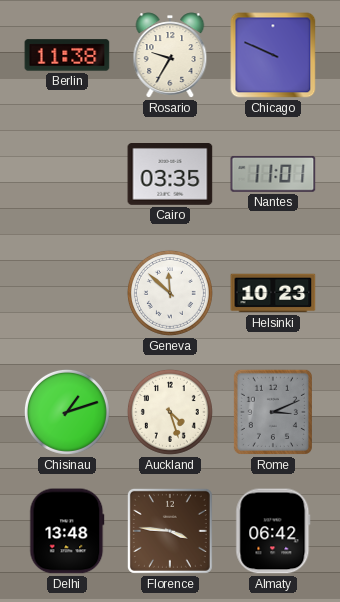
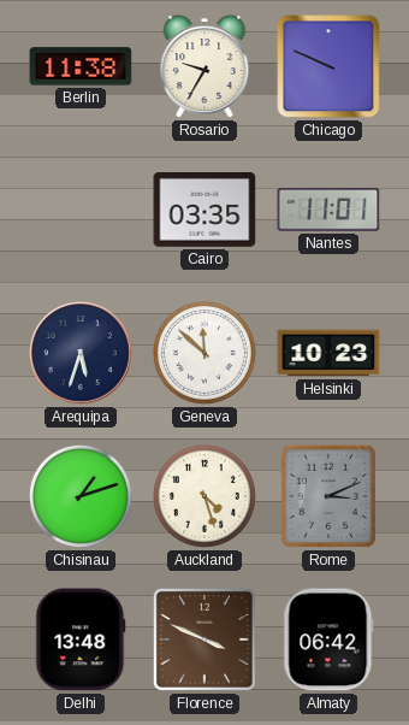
Arequipa: none -> 5:33 (82, 354)
Florence: 3:46 -> 3:49 (204, 639)
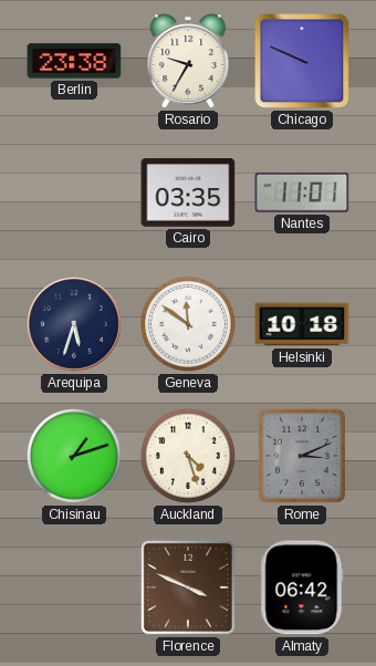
Berlin: 11:38 -> 23:38 (74, 61)
Geneva: 11:52 -> 11:51 (188, 324)
Helsinki: 10:23 -> 10:18 (302, 324)
Delhi: 13:48 -> none (81, 639)
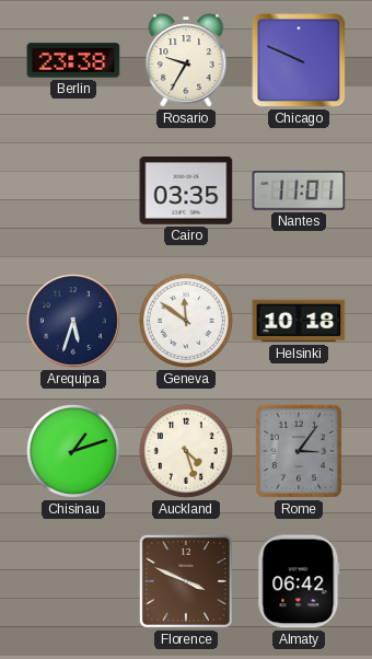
Rome: 3:11 -> 3:06 (299, 451)
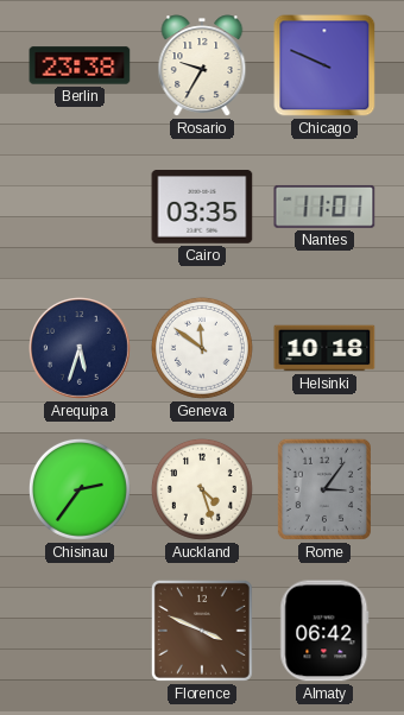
Chisinau: 1:12 -> 2:36 (80, 489)
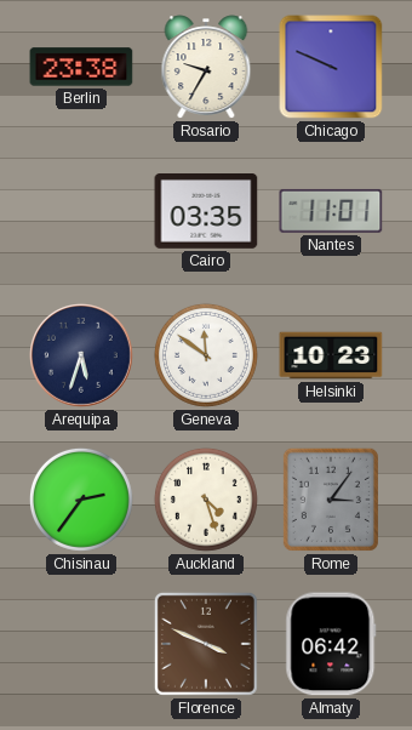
Helsinki: 10:18 -> 10:23 (331, 355)
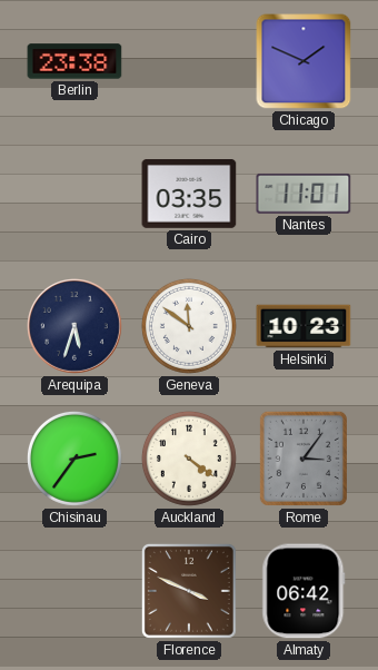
Rosario: 9:35 -> none (206, 67)
Chicago: 9:49 -> 1:49 (304, 61)
Auckland: 4:27 -> 4:21 (189, 459)
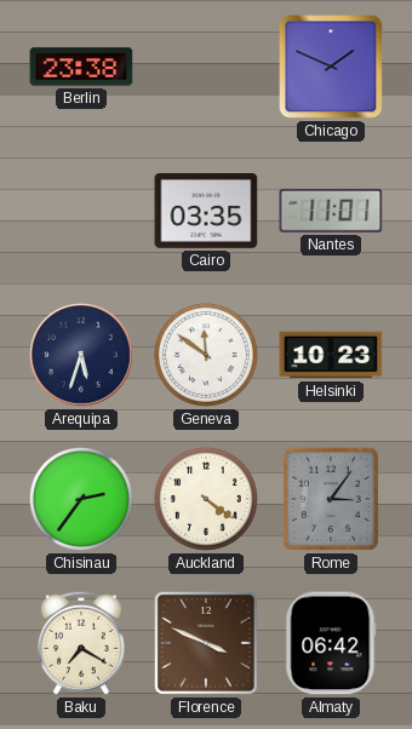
Baku: none -> 7:20 (81, 643)
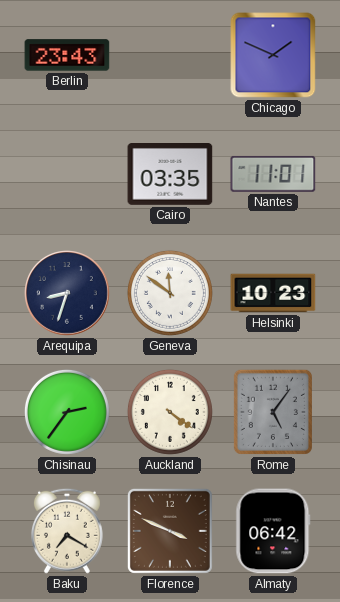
Berlin: 23:38 -> 23:43 (67, 55)
Arequipa: 5:33 -> 8:33 (68, 294)
Rome: 3:06 -> 5:06 (273, 412)
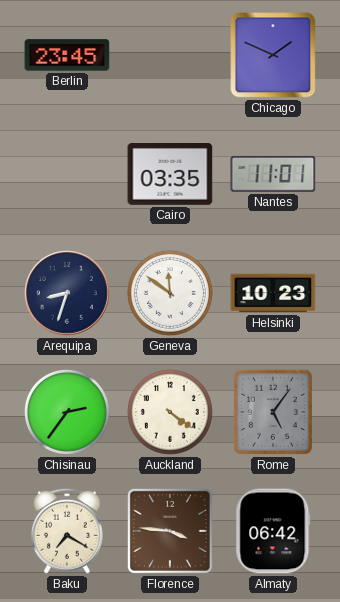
Berlin: 23:43 -> 23:45 (67, 55)
Florence: 3:49 -> 3:46 (170, 531)
